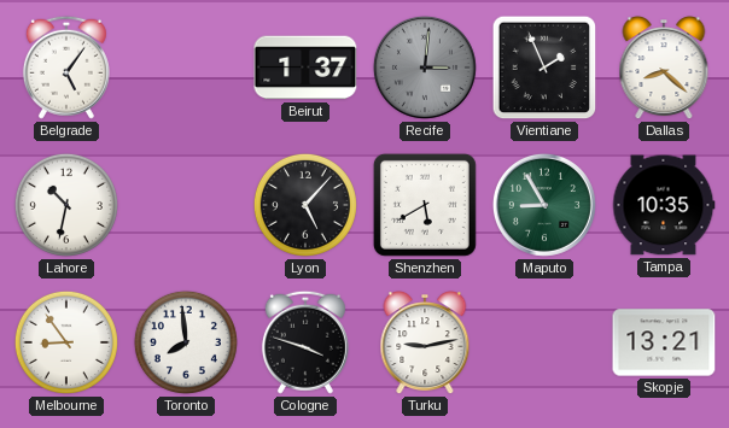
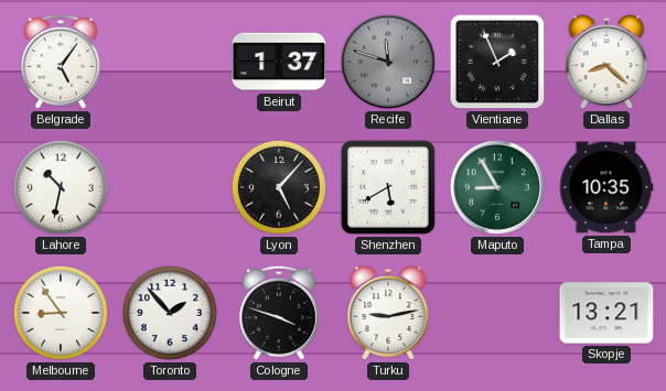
Recife: 3:01 -> 11:48 (388, 62)
Toronto: 7:59 -> 1:53 (170, 313)
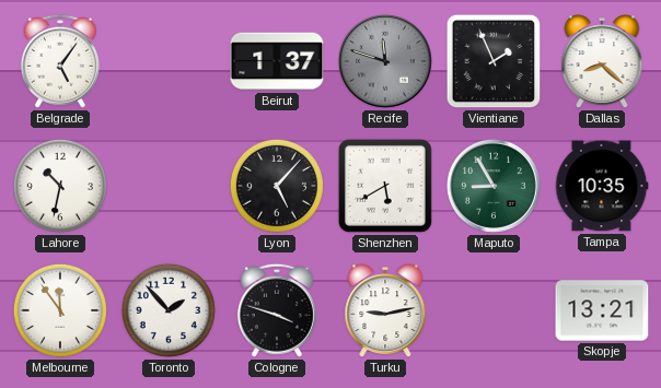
Melbourne: 8:54 -> 11:54 (60, 310)
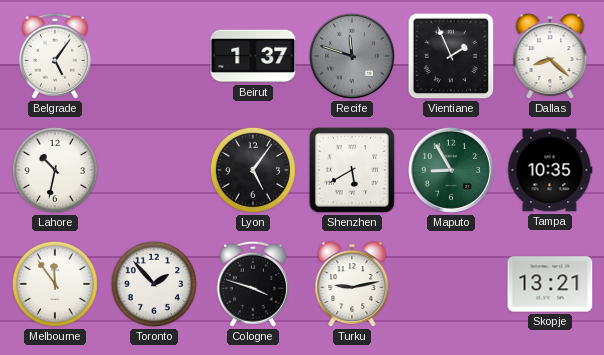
Lyon: 5:07 -> 5:06 (253, 170)
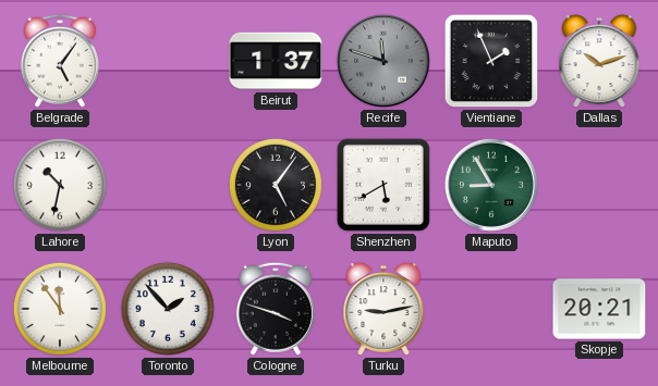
Dallas: 8:22 -> 10:12 (599, 62)
Tampa: 10:35 -> none (550, 170)
Skopje: 13:21 -> 20:21 (599, 309)
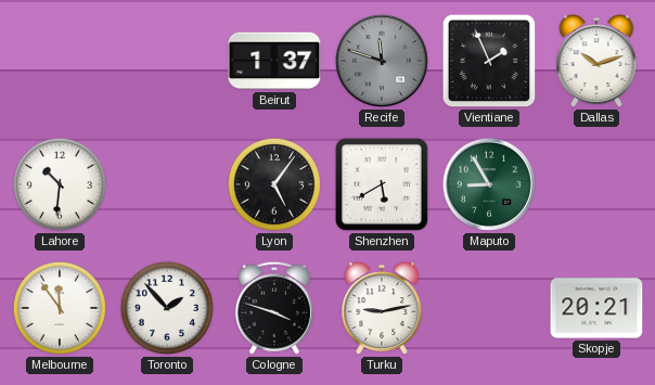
Belgrade: 5:06 -> none (60, 61)
Lahore: 10:32 -> 10:31 (60, 184)
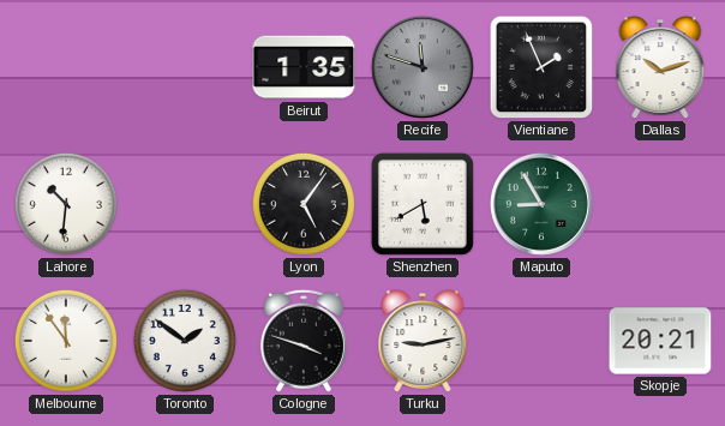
Beirut: 1:37 -> 1:35 (304, 67)
Toronto: 1:53 -> 1:51 (185, 341)
